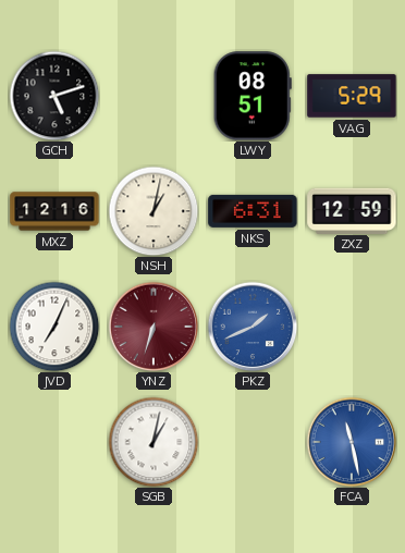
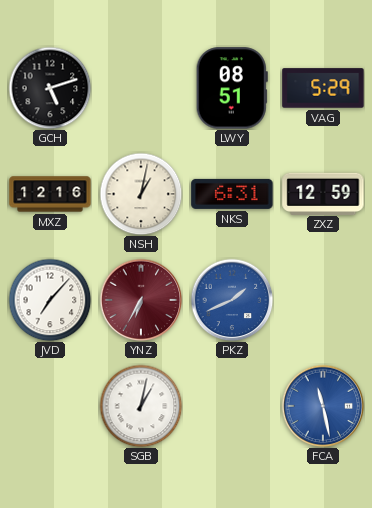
JVD: 7:04 -> 7:07 (50, 300)
YNZ: 6:33 -> 6:35 (141, 300)
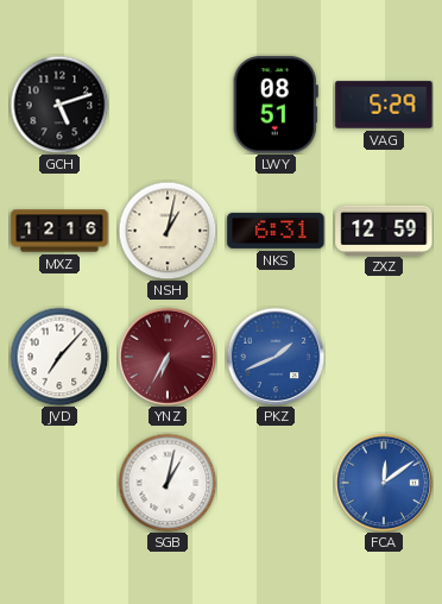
FCA: 11:28 -> 12:09 (384, 483)
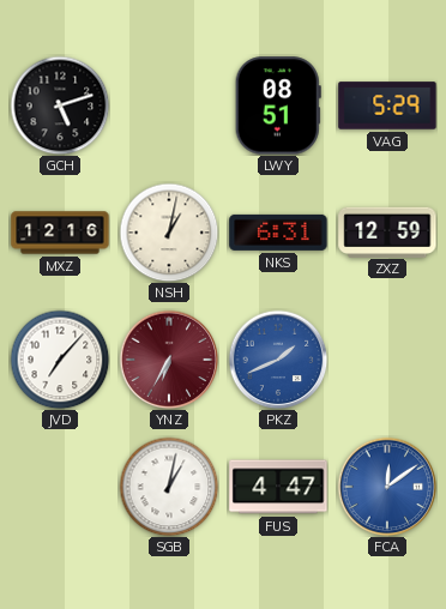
FUS: none -> 4:47 (278, 487)
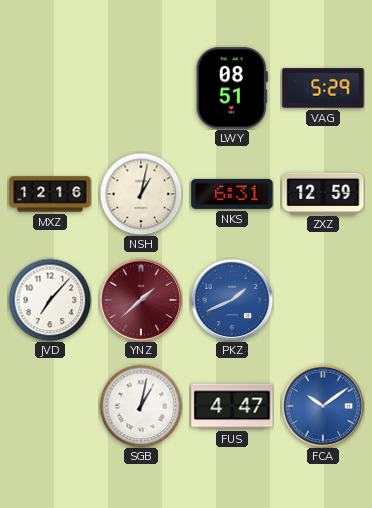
GCH: 5:12 -> none (60, 105)
YNZ: 6:35 -> 1:38 (141, 300)
FCA: 12:09 -> 10:09 (323, 406)
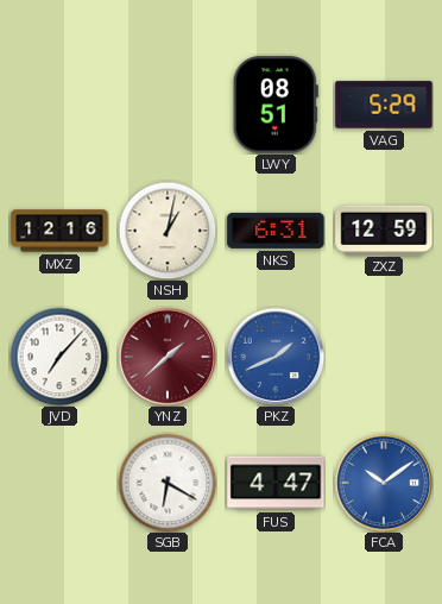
SGB: 1:02 -> 6:20 (168, 483)
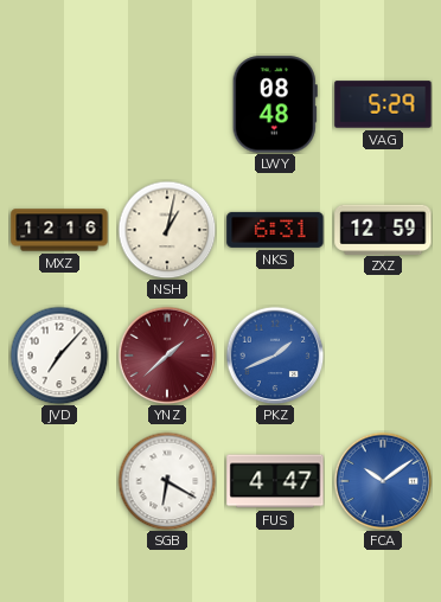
LWY: 08:51 -> 08:48 (275, 104)
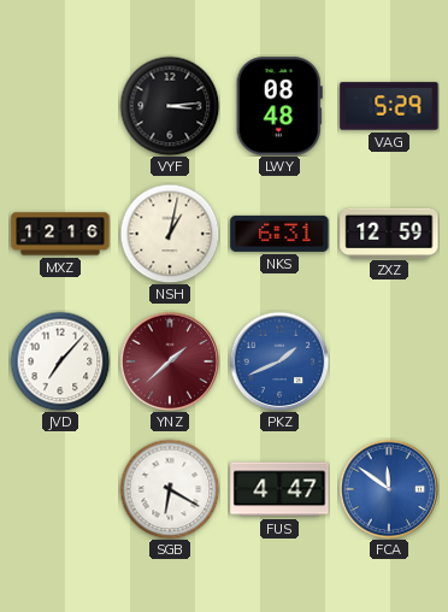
VYF: none -> 3:14 (170, 106)
FCA: 10:09 -> 11:51 (389, 489)
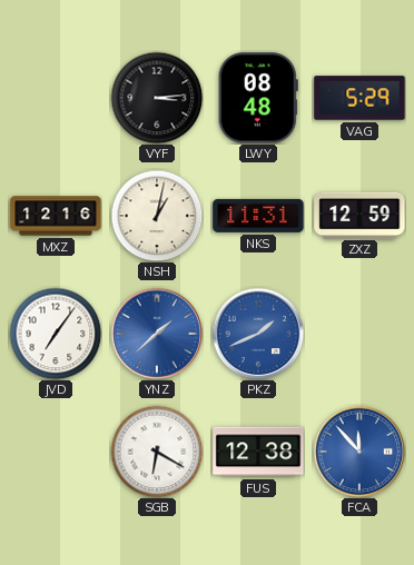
NKS: 6:31 -> 11:31 (258, 216)
JVD: 7:07 -> 7:06 (56, 334)
YNZ dial: burgundy -> blue (157, 334)
FUS: 4:47 -> 12:38 (258, 452)
FCA: 11:51 -> 11:53 (359, 452)
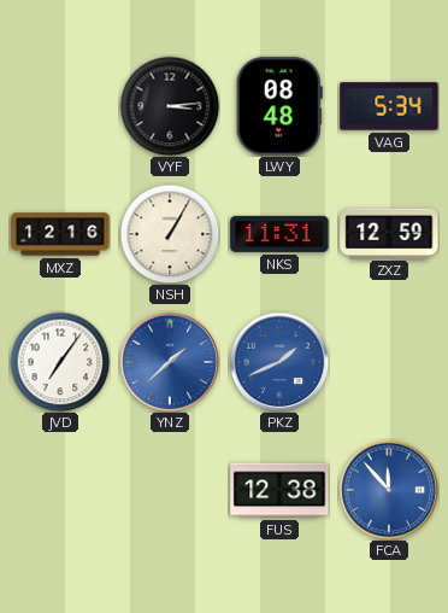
VAG: 5:29 -> 5:34 (389, 106)
NSH: 1:02 -> 1:05 (170, 234)
SGB: 6:20 -> none (157, 452)
